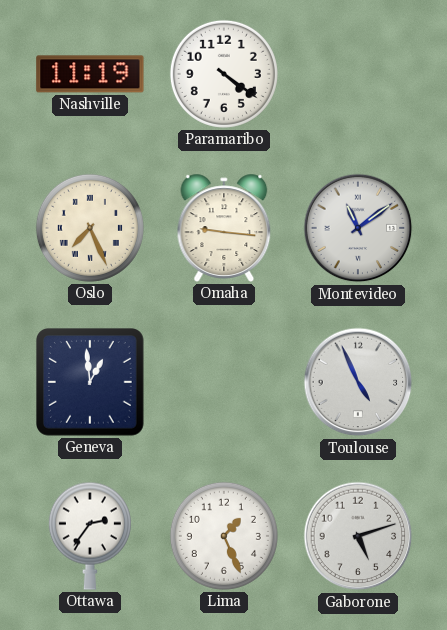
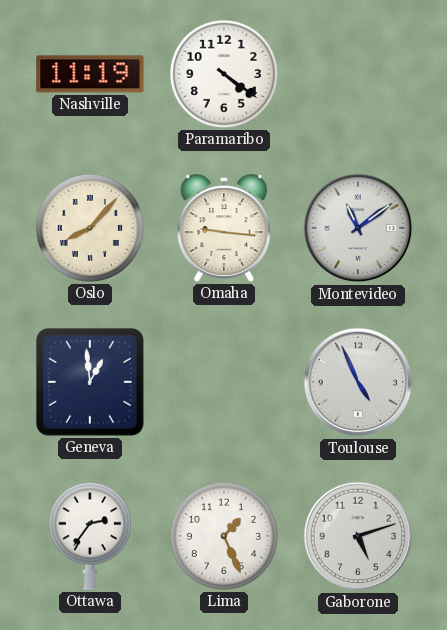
Oslo: 7:26 -> 8:07 (90, 228)
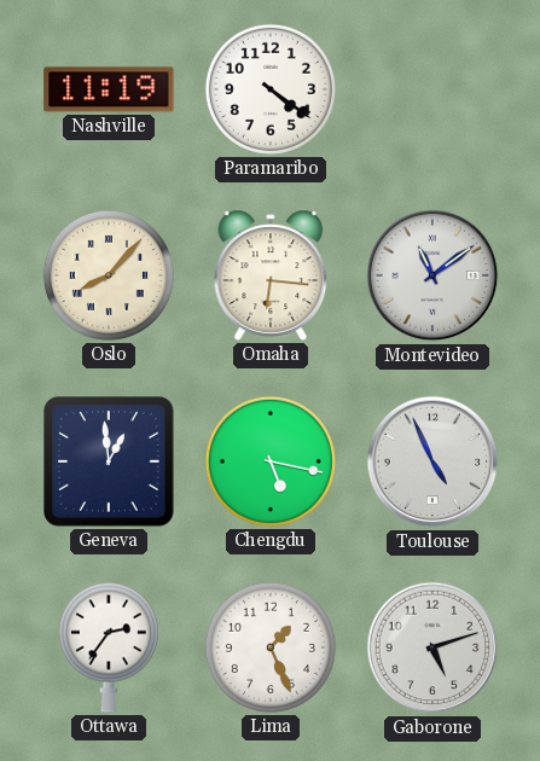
Omaha: 9:16 -> 6:16 (271, 275)
Chengdu: none -> 5:17 (271, 461)
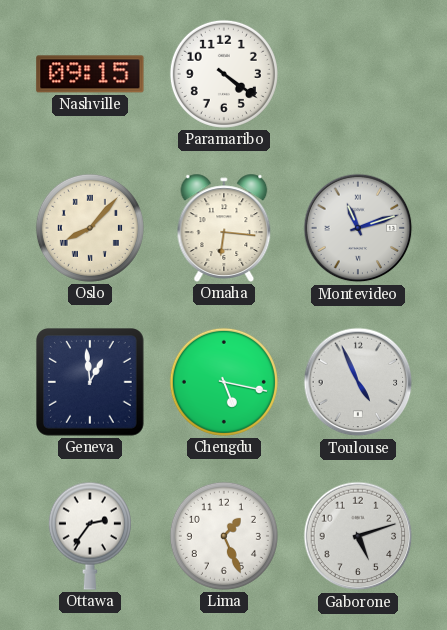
Nashville: 11:19 -> 09:15 (90, 74)
Montevideo: 11:09 -> 11:12 (358, 228)
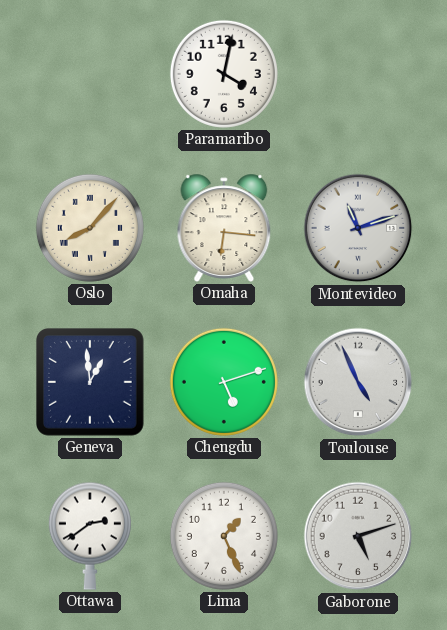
Nashville: 09:15 -> none (90, 74)
Paramaribo: 4:21 -> 4:02 (224, 74)
Chengdu: 5:17 -> 5:12 (224, 382)
Ottawa: 2:36 -> 2:39 (90, 536)
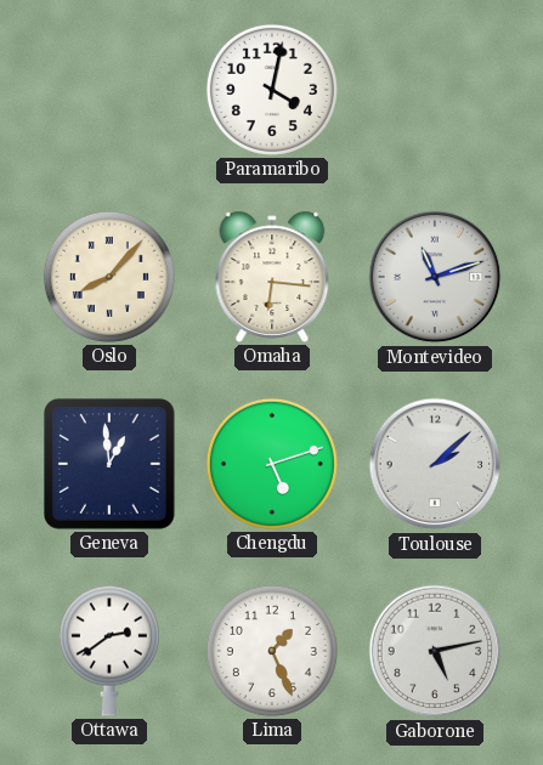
Toulouse: 4:56 -> 2:08 (435, 464)
Gaborone: 5:12 -> 5:13 (435, 651)
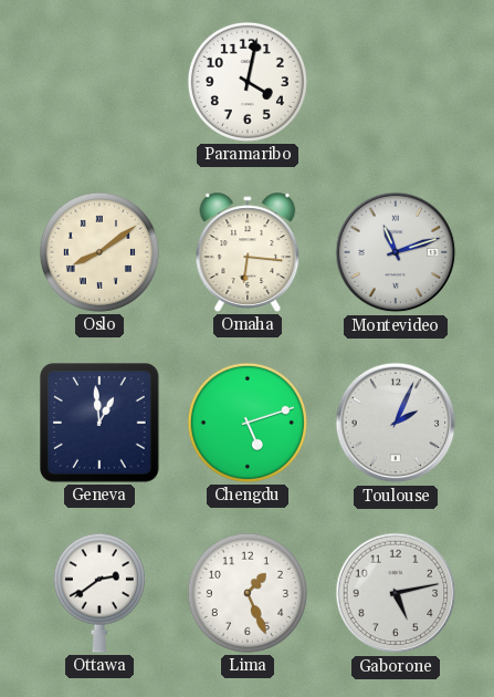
Oslo: 8:07 -> 8:09 (99, 252)
Toulouse: 2:08 -> 2:04 (396, 423)
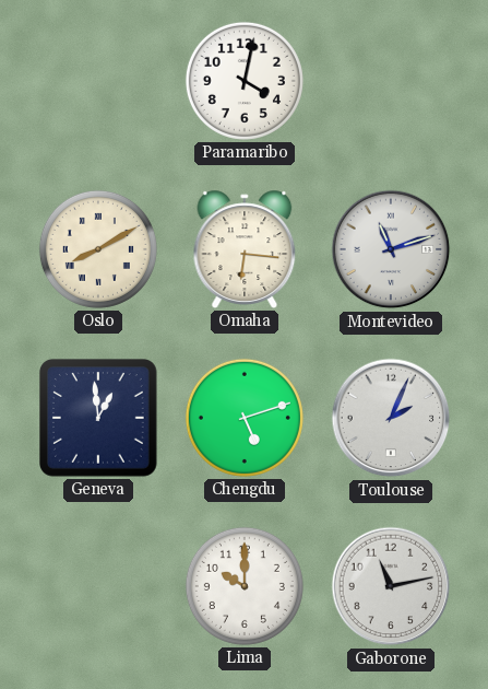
Oslo: 8:09 -> 8:10 (98, 249)
Ottawa: 2:39 -> none (99, 593)
Lima: 1:26 -> 10:00 (245, 586)
Gaborone: 5:13 -> 11:13 (391, 586)
